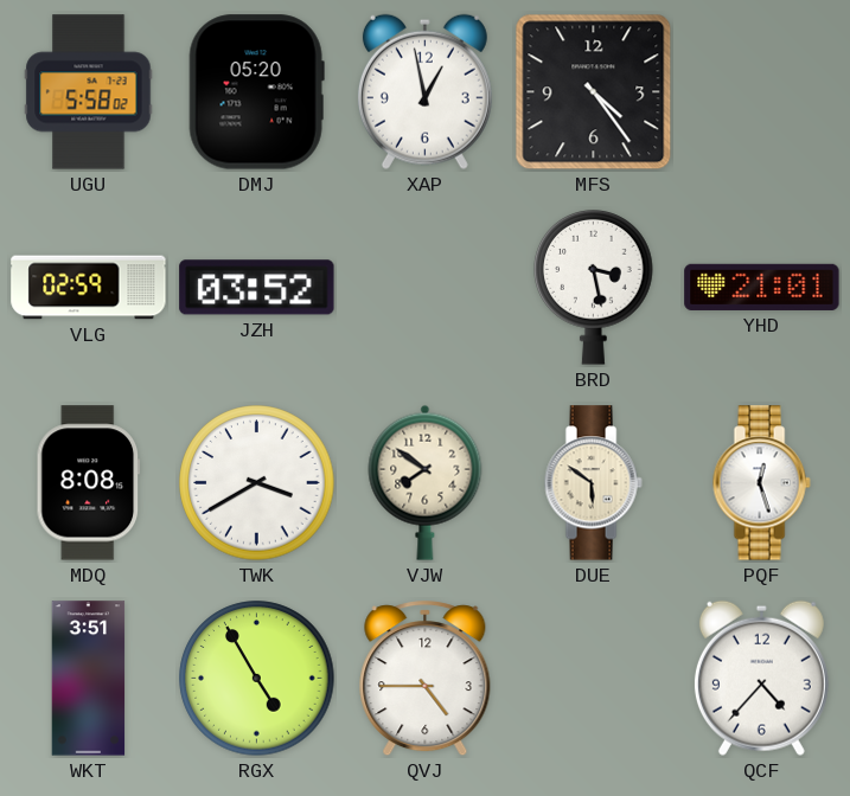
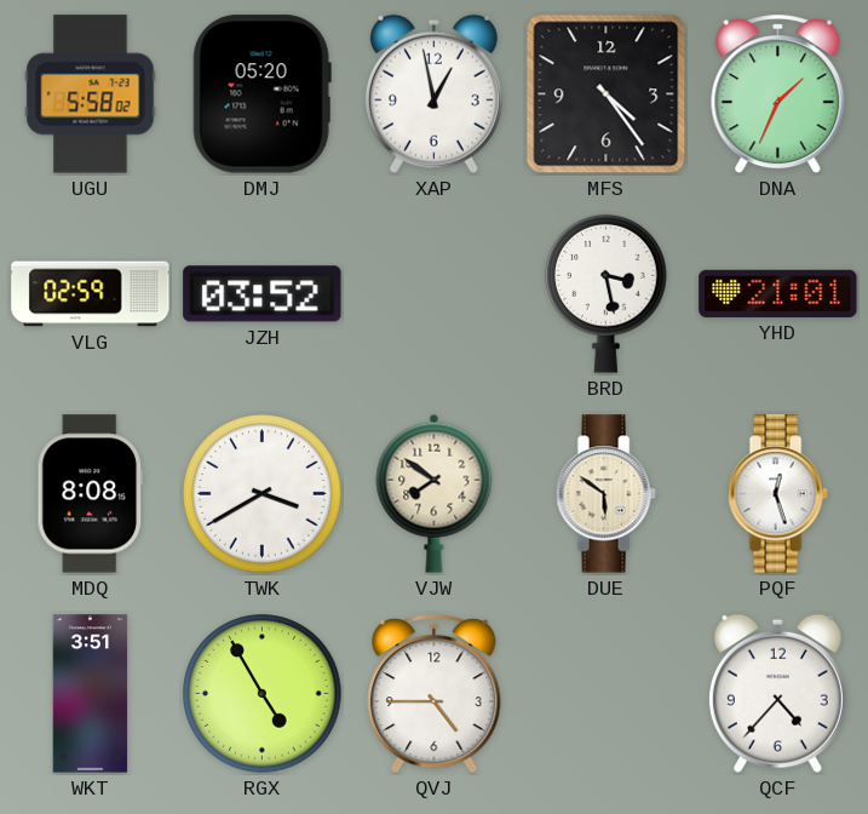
DNA: none -> 1:34 (778, 94)
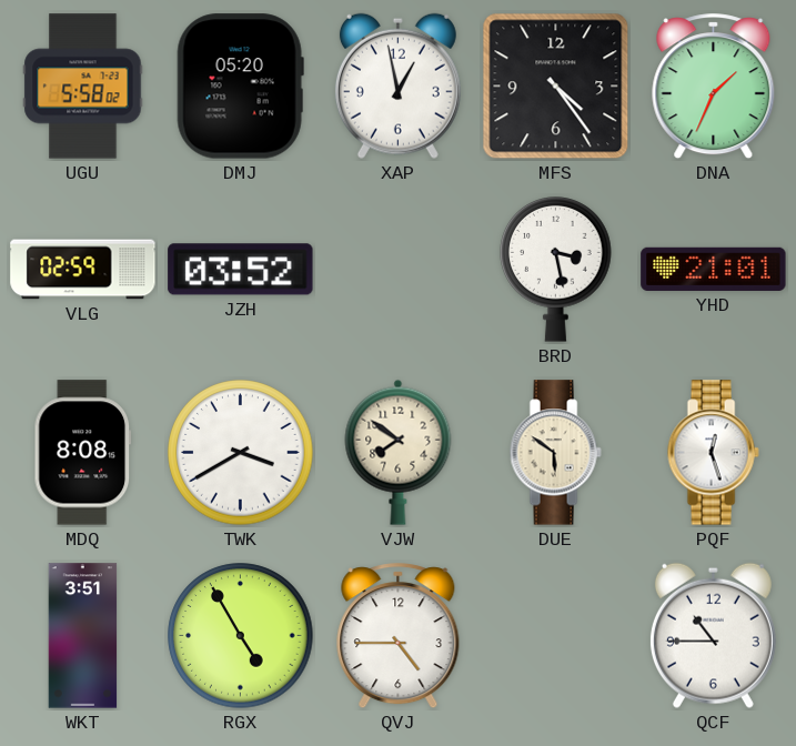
QCF: 4:37 -> 10:45 (713, 635)
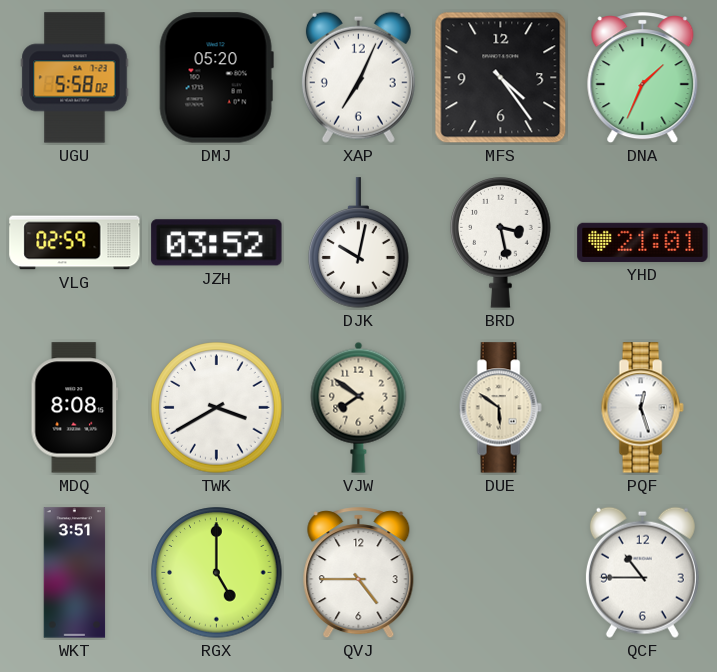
XAP: 12:58 -> 7:04 (358, 77)
DJK: none -> 10:02 (359, 243)
RGX: 4:55 -> 5:00 (217, 573)
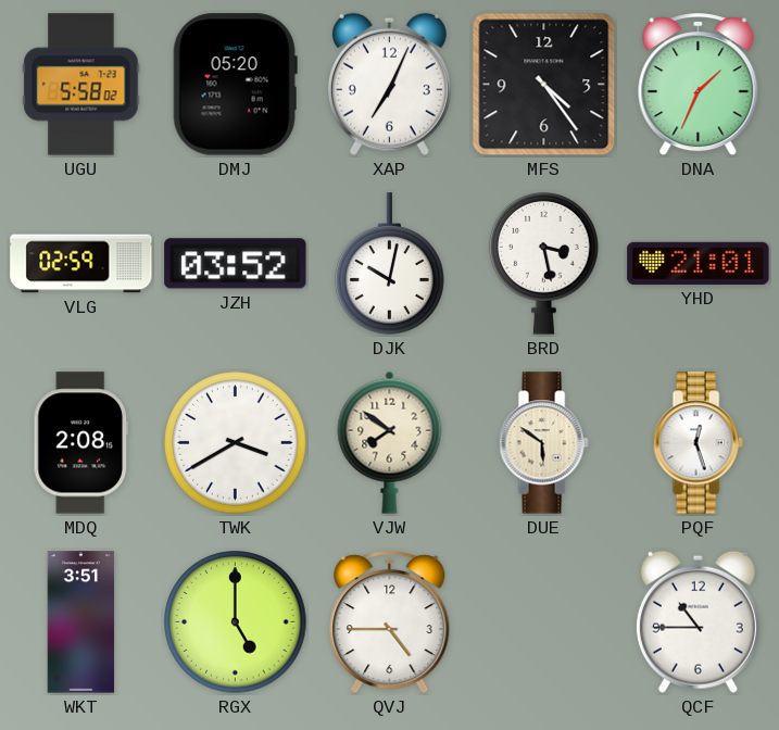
MDQ: 8:08 -> 2:08 (80, 443)
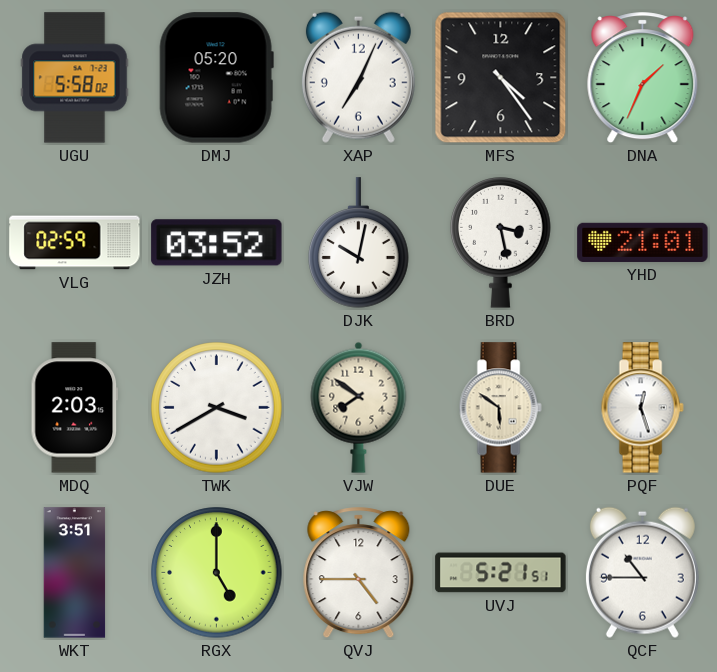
MDQ: 2:08 -> 2:03 (74, 408)
UVJ: none -> 5:21 (501, 573)
